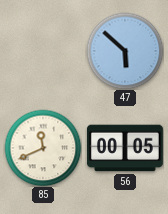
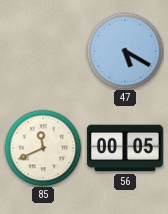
47: 5:52 -> 5:20 (125, 51)
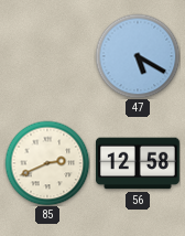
85: 11:41 -> 2:41 (47, 163)
56: 00:05 -> 12:58 (138, 163)
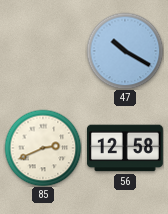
47: 5:20 -> 10:20 (125, 51)
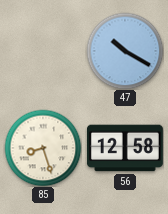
85: 2:41 -> 8:27 (43, 148)
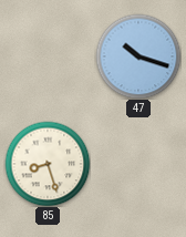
47: 10:20 -> 10:18 (138, 56)
56: 12:58 -> none (125, 148)
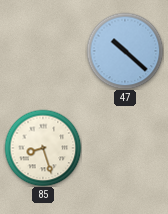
47: 10:18 -> 10:22 (125, 51)
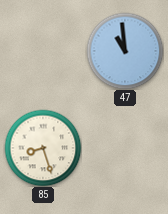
47: 10:22 -> 10:59 (125, 51)
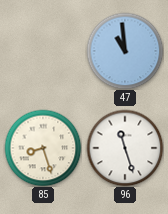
96: none -> 11:27 (125, 148)
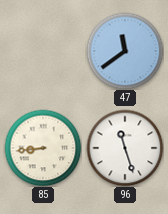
47: 10:59 -> 11:39 (125, 51)
85: 8:27 -> 8:44 (43, 148)
